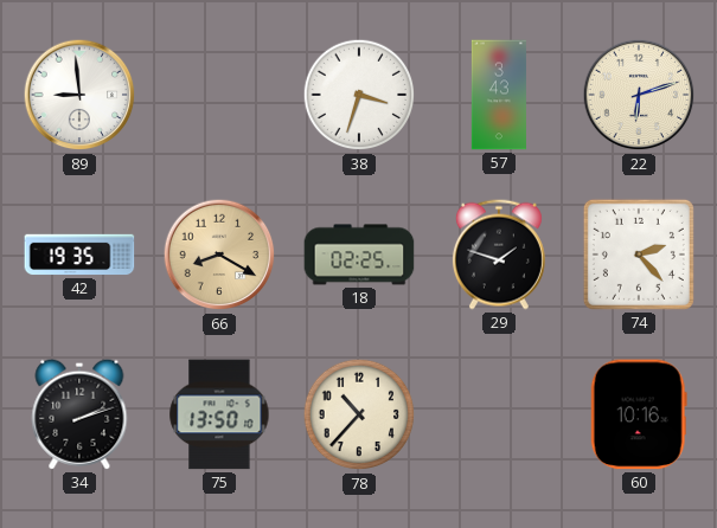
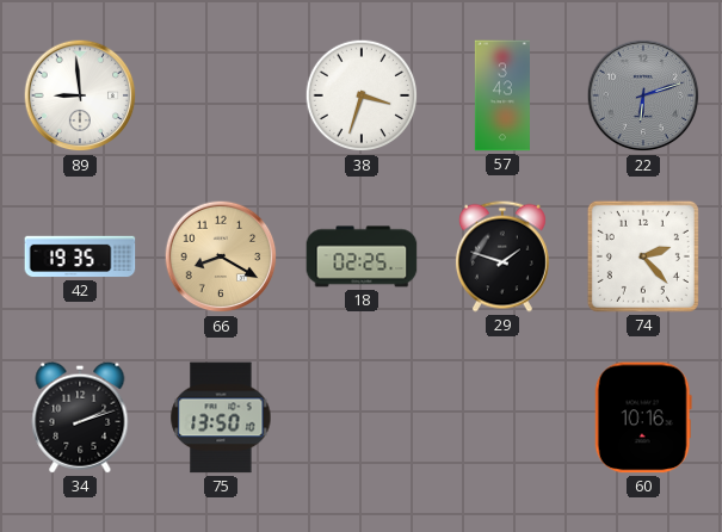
22 dial: cream -> grey (643, 95)
78: 10:37 -> none (359, 414)
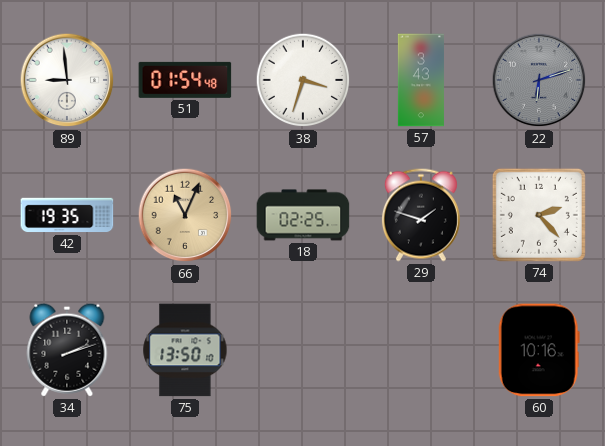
51: none -> 01:54 (185, 80)
66: 8:20 -> 11:04 (185, 215)
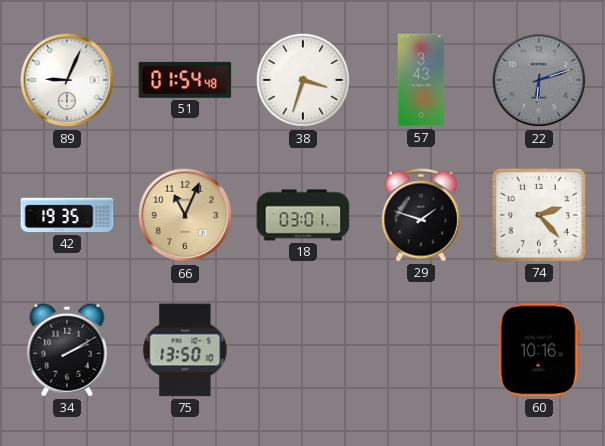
89: 8:59 -> 9:04 (67, 80)
18: 02:25 -> 03:01 (303, 215)
34: 2:12 -> 2:10 (67, 350)
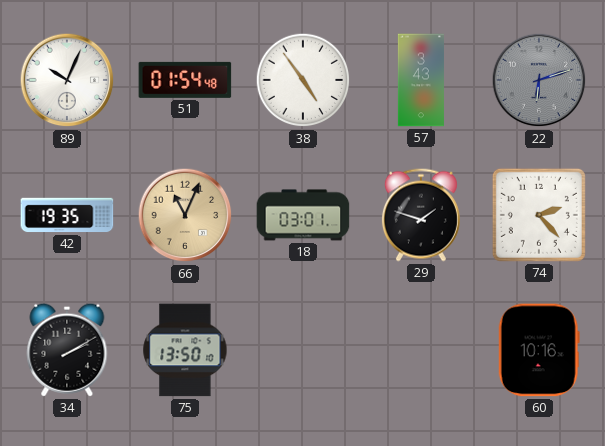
89: 9:04 -> 10:04 (67, 80)
38: 3:33 -> 4:54 (303, 80)
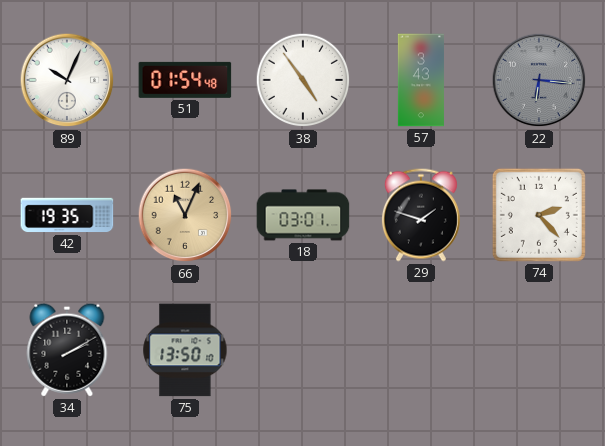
22: 6:12 -> 6:16 (539, 80)
60: 10:16 -> none (539, 350)
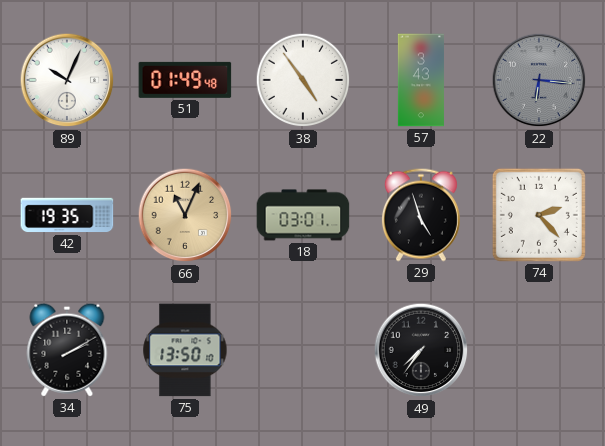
51: 01:54 -> 01:49 (185, 80)
29: 1:48 -> 4:57 (421, 215)
49: none -> 7:36 (421, 350)
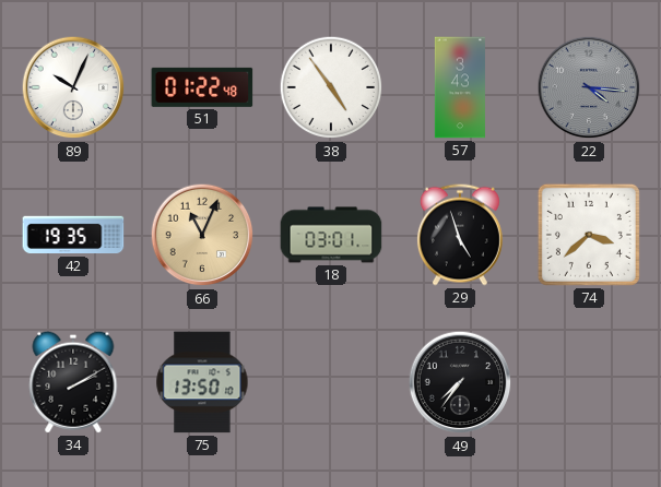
51: 01:49 -> 01:22 (202, 87)
22: 6:16 -> 4:16 (589, 87)
74: 2:23 -> 3:38 (589, 235)
